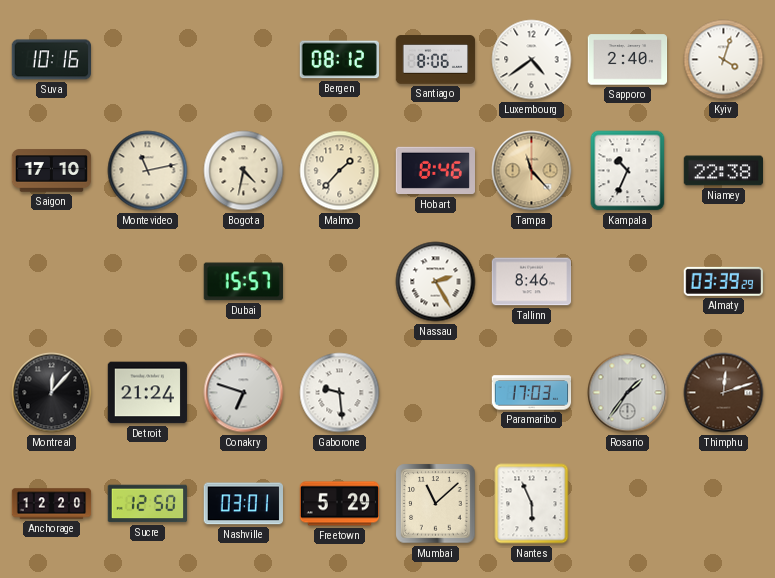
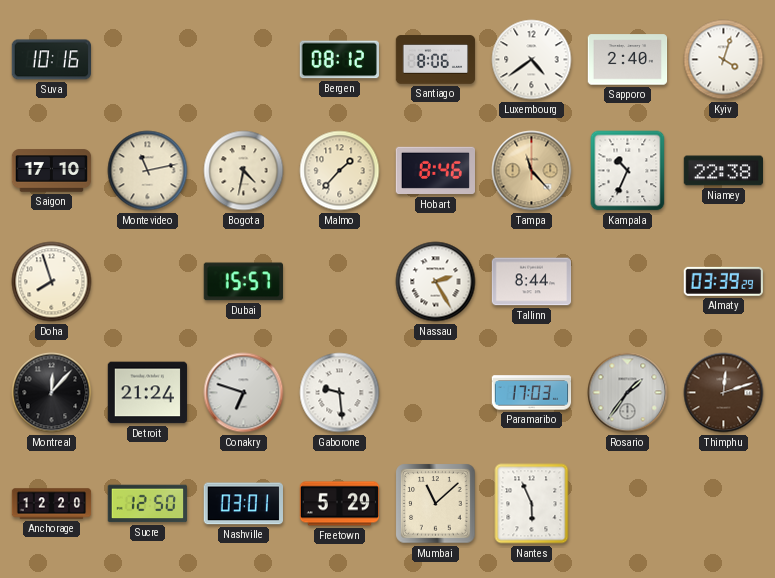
Doha: none -> 7:57 (52, 282)
Tallinn: 8:46 -> 8:44 (532, 282)
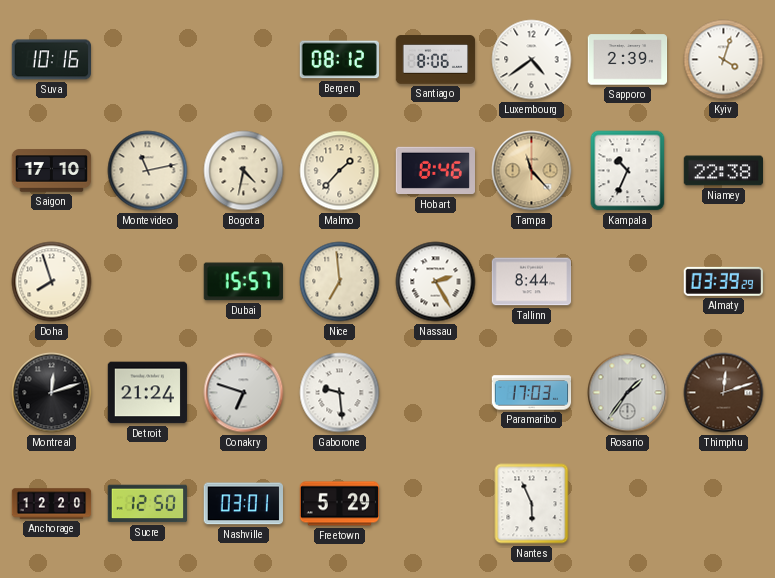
Sapporo: 2:40 -> 2:39 (628, 60)
Nice: none -> 6:59 (340, 282)
Montreal: 12:07 -> 12:12 (52, 393)
Mumbai: 11:08 -> none (436, 504)
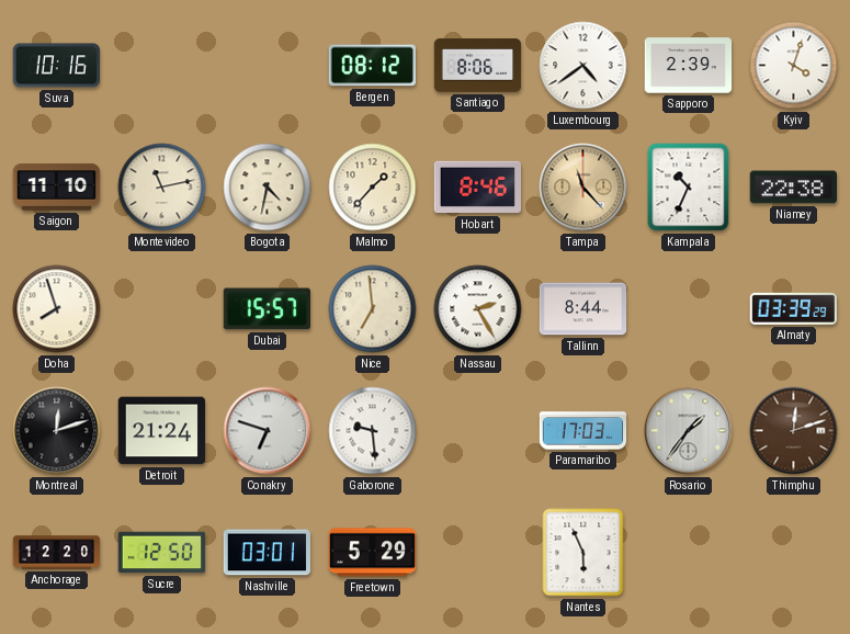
Saigon: 17:10 -> 11:10 (57, 188)
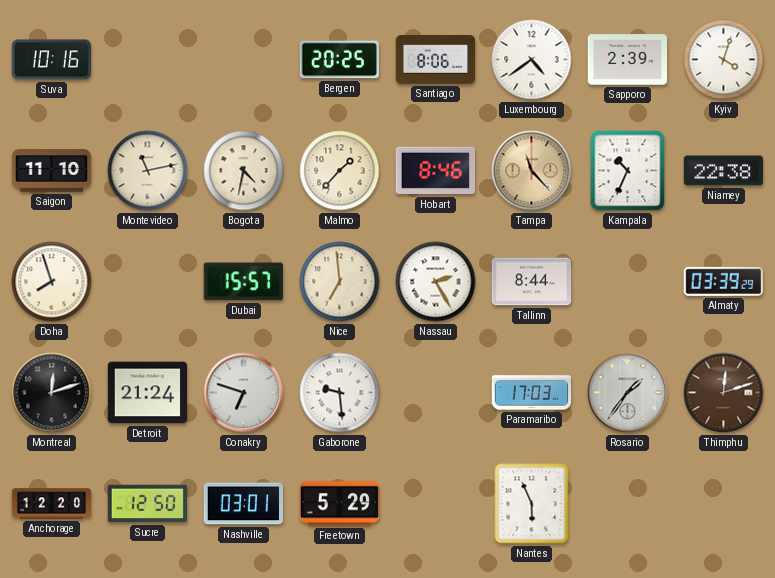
Bergen: 08:12 -> 20:25 (339, 60)
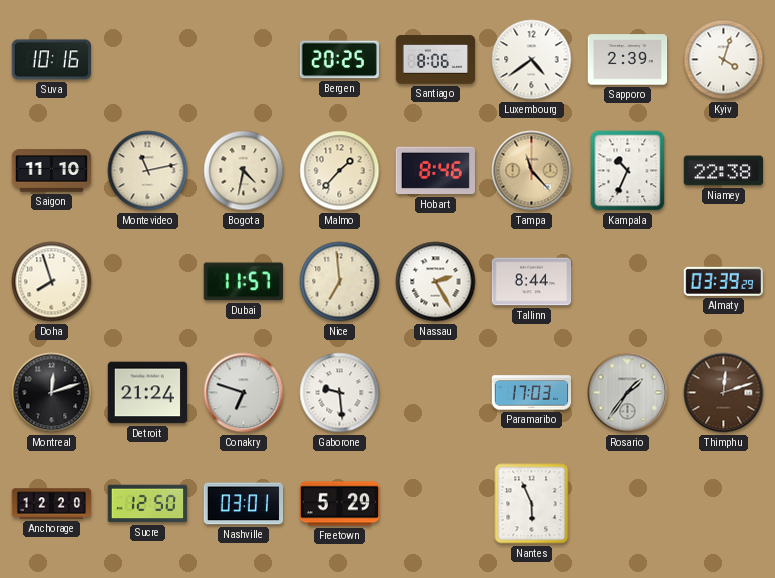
Dubai: 15:57 -> 11:57 (243, 282)
